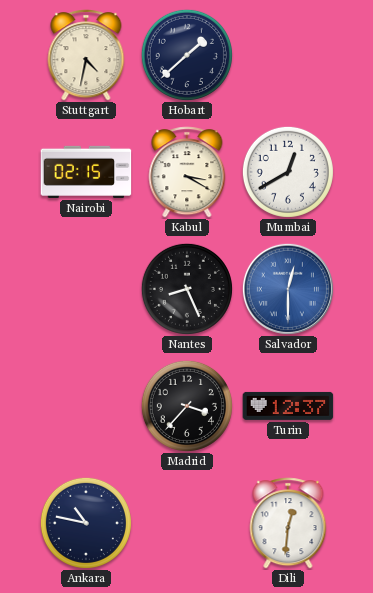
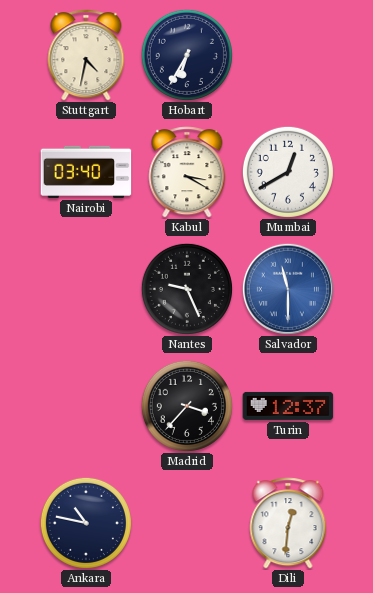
Hobart: 1:38 -> 6:35 (187, 55)
Nairobi: 02:15 -> 03:40 (86, 172)
Nantes: 8:26 -> 9:26 (187, 289)
Salvador: 12:30 -> 11:30 (288, 289)
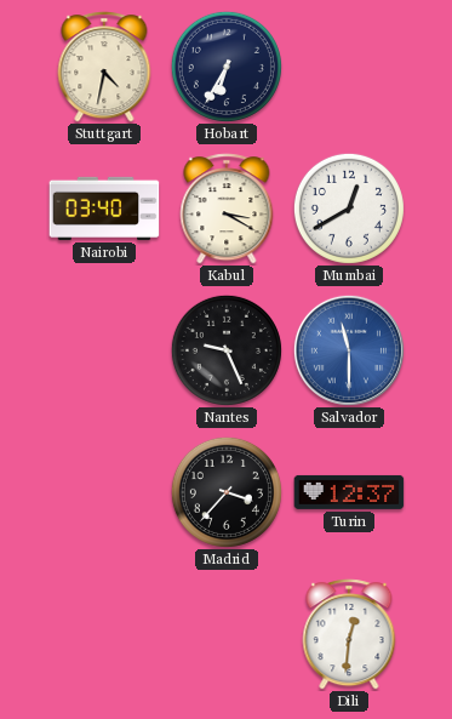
Ankara: 10:47 -> none (86, 523)
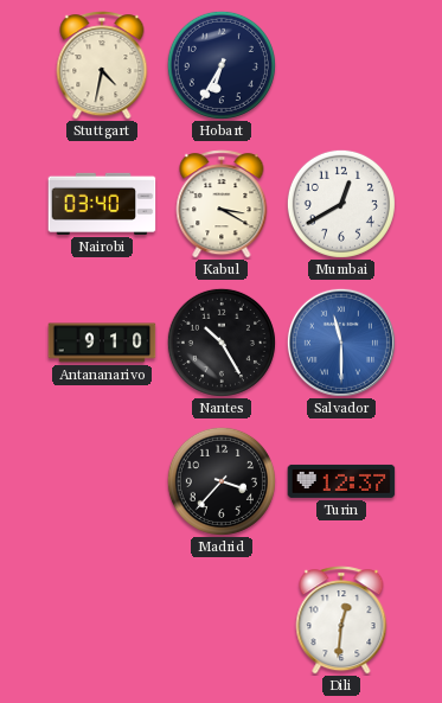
Antananarivo: none -> 9:10 (102, 343)
Nantes: 9:26 -> 10:25 (222, 343)
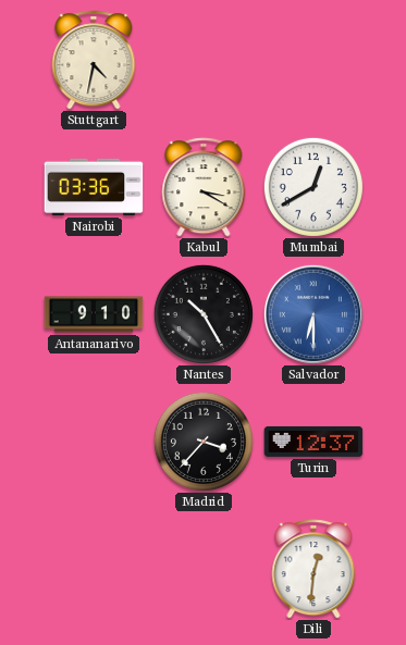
Hobart: 6:35 -> none (222, 65)
Nairobi: 03:40 -> 03:36 (94, 187)
Salvador: 11:30 -> 6:30 (313, 314)
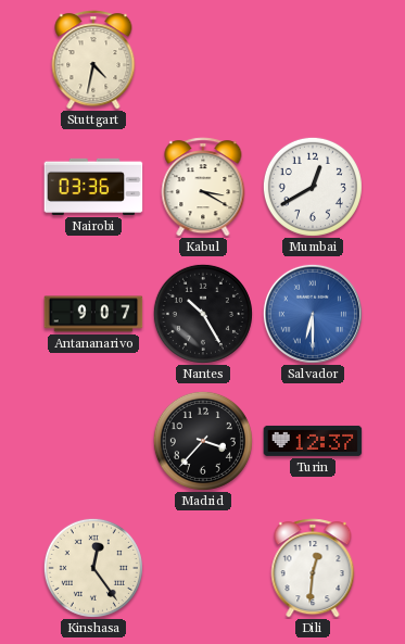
Antananarivo: 9:10 -> 9:07 (93, 314)
Kinshasa: none -> 12:24 (93, 568)
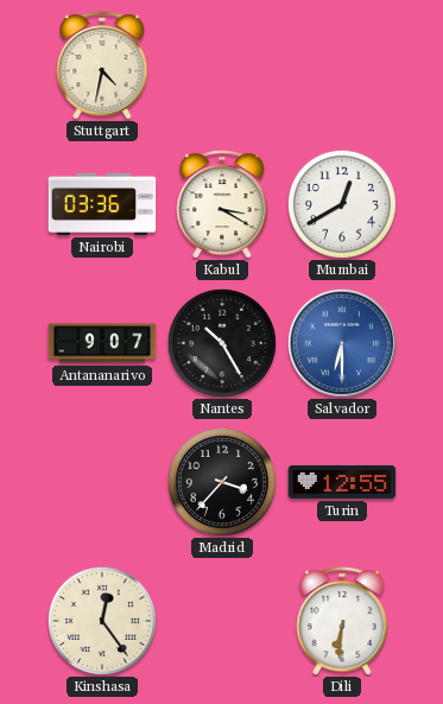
Turin: 12:37 -> 12:55 (342, 482)
Dili: 12:31 -> 6:31 (342, 621)
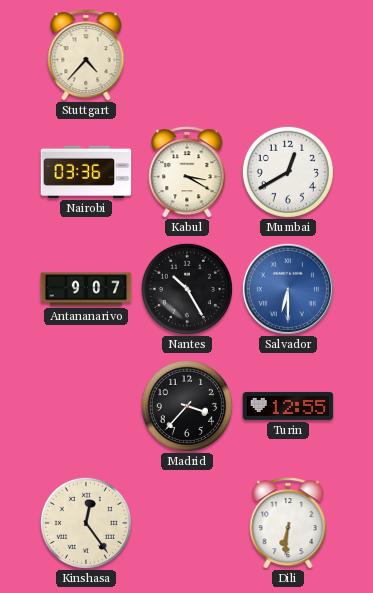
Stuttgart: 4:32 -> 4:37 (86, 55)
